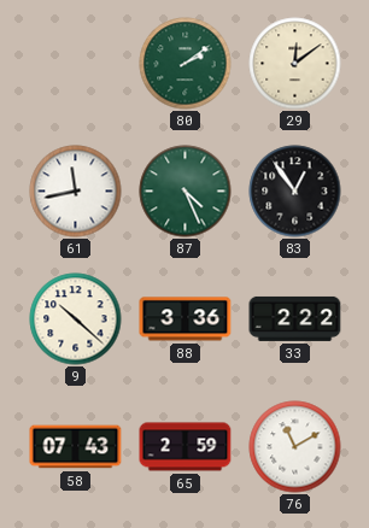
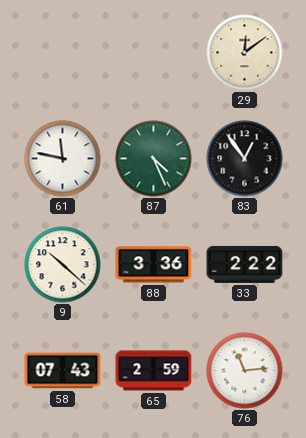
80: 2:09 -> none (186, 64)
61: 11:43 -> 11:47 (63, 159)
76: 11:10 -> 11:14 (245, 371)
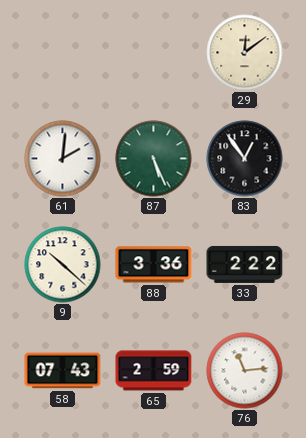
61: 11:47 -> 2:01 (63, 159)
87: 4:26 -> 5:26 (154, 159)
